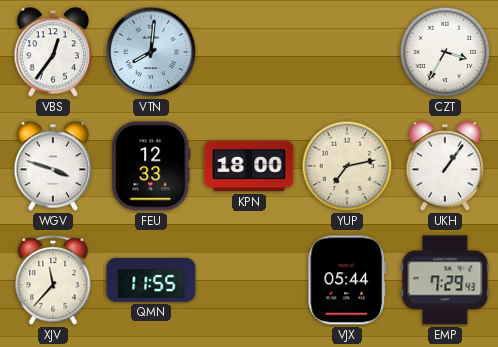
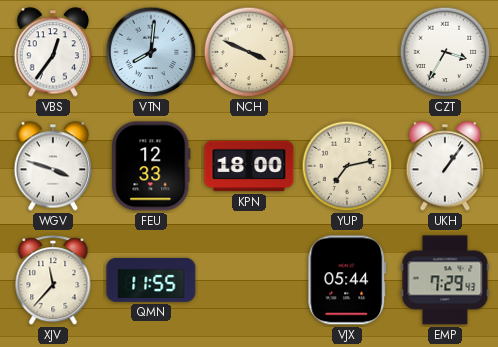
NCH: none -> 3:49 (249, 52)
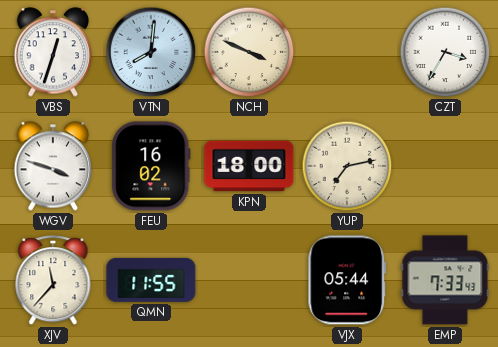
VBS: 12:36 -> 12:33 (53, 52)
FEU: 12:33 -> 16:02 (151, 166)
UKH: 1:06 -> none (445, 166)
EMP: 7:29 -> 7:33 (445, 280)
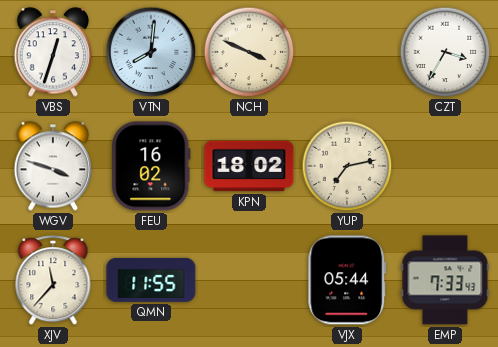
KPN: 18:00 -> 18:02 (249, 166)
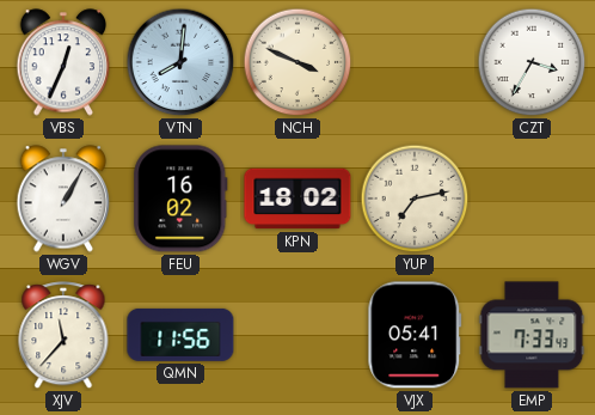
VBS: 12:33 -> 12:34 (63, 62)
WGV: 3:48 -> 1:05 (63, 199)
QMN: 11:55 -> 11:56 (180, 335)
VJX: 05:44 -> 05:41 (415, 335)
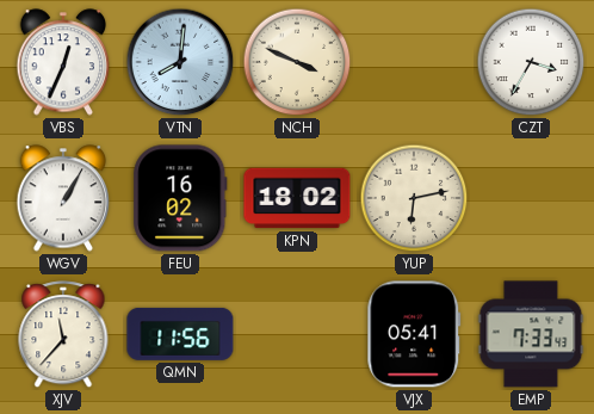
YUP: 7:13 -> 6:13 (414, 198)
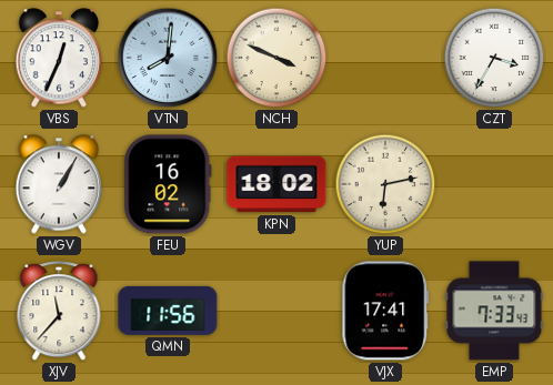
VJX: 05:41 -> 17:41 (385, 311)
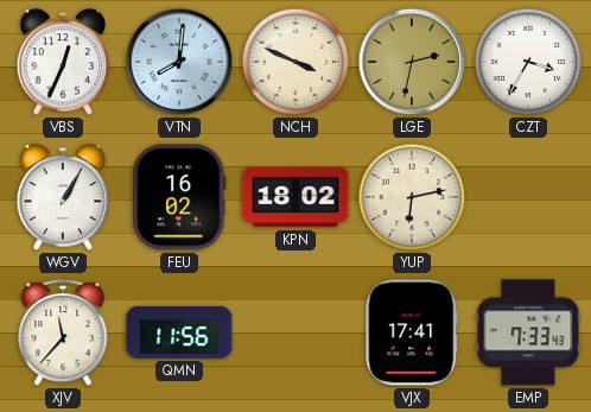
LGE: none -> 2:32 (412, 62)
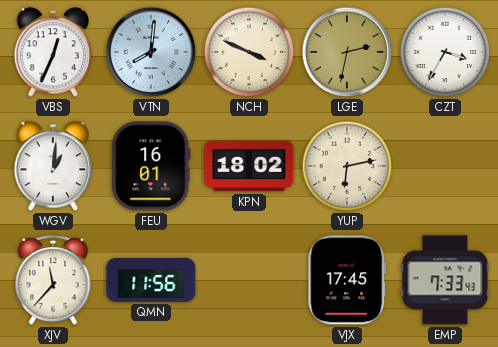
WGV: 1:05 -> 1:01 (53, 166)
FEU: 16:02 -> 16:01 (151, 166)
VJX: 17:41 -> 17:45 (347, 280)
